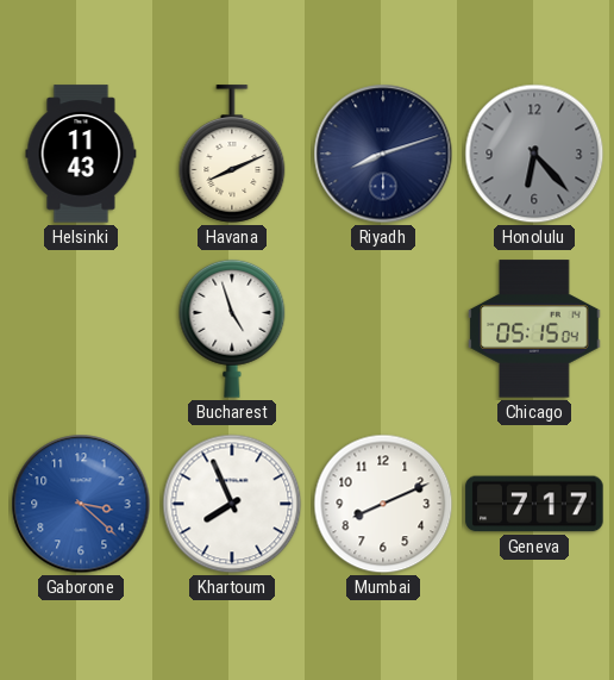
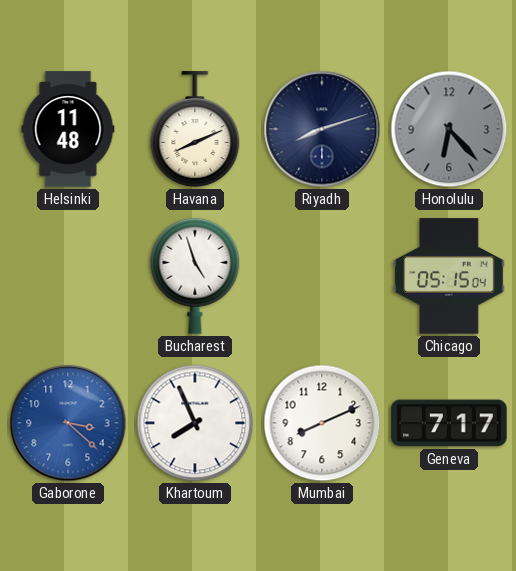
Helsinki: 11:43 -> 11:48 (68, 129)
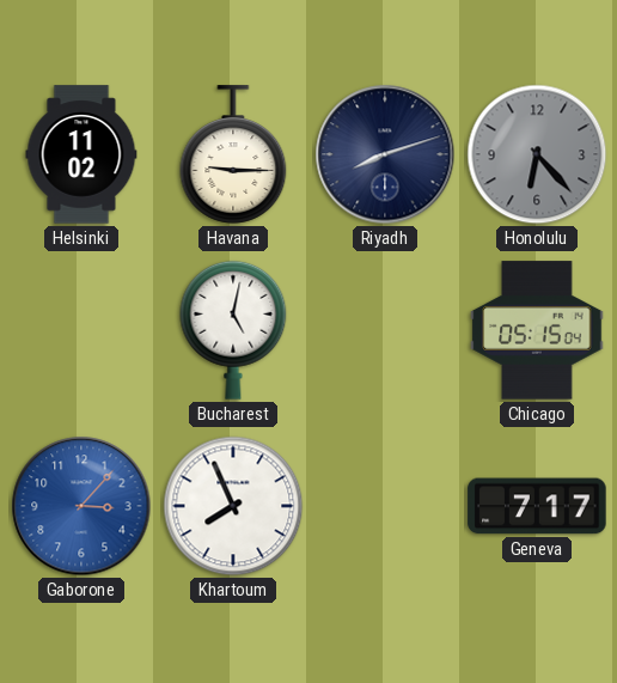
Helsinki: 11:48 -> 11:02 (81, 154)
Havana: 8:11 -> 9:15 (233, 154)
Bucharest: 4:57 -> 5:02 (233, 330)
Gaborone: 3:22 -> 3:07 (81, 506)
Mumbai: 8:11 -> none (322, 423)
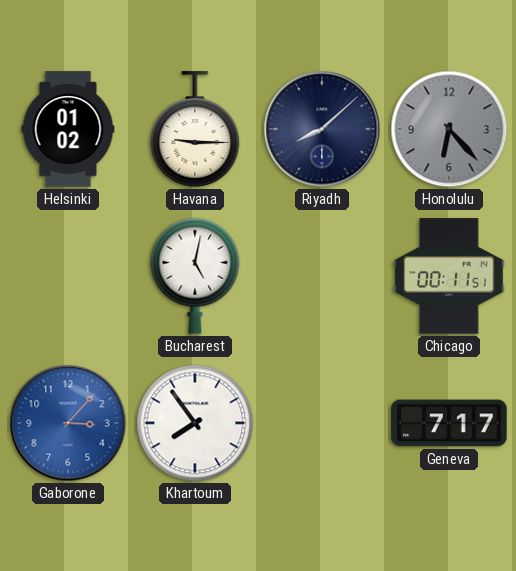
Helsinki: 11:02 -> 01:02 (68, 129)
Riyadh: 8:12 -> 8:08 (322, 129)
Chicago: 05:15 -> 00:11 (449, 276)
Khartoum: 7:56 -> 7:54 (195, 423)
